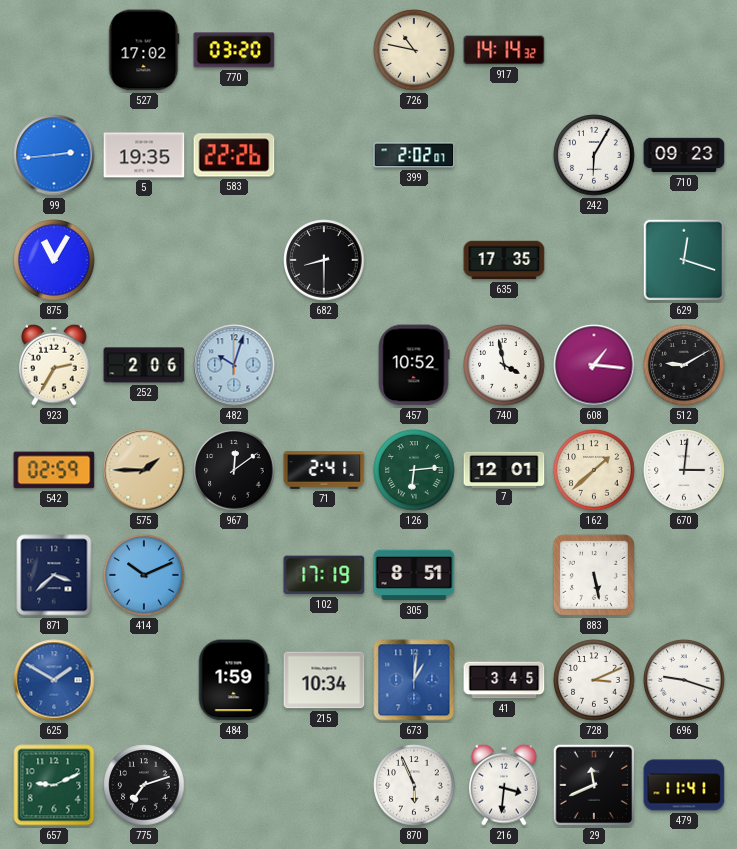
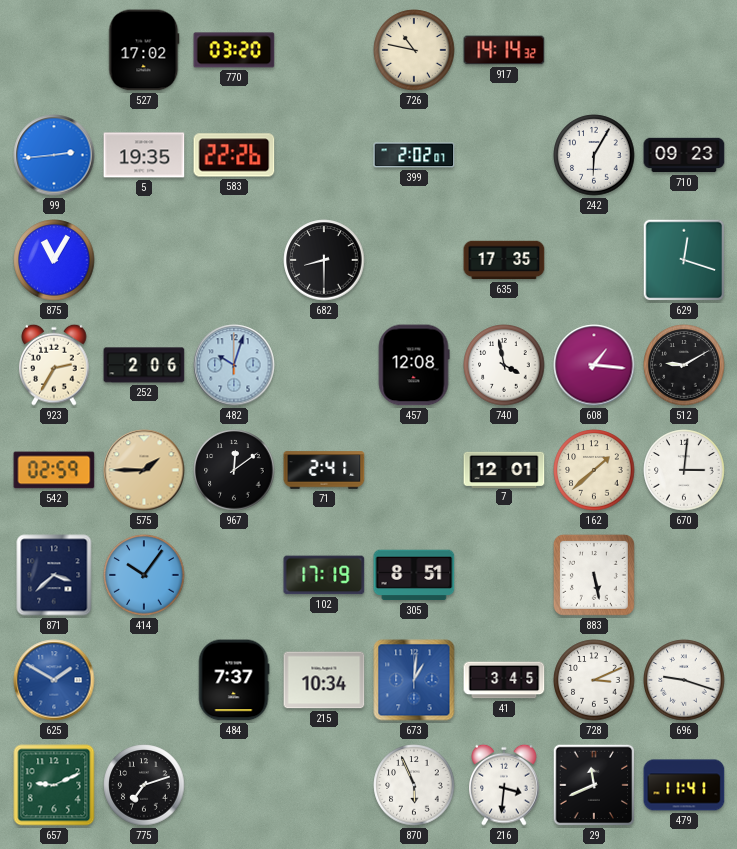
457: 10:52 -> 12:08 (414, 365)
126: 6:14 -> none (414, 470)
414: 10:11 -> 10:06 (144, 575)
484: 1:59 -> 7:37 (234, 680)
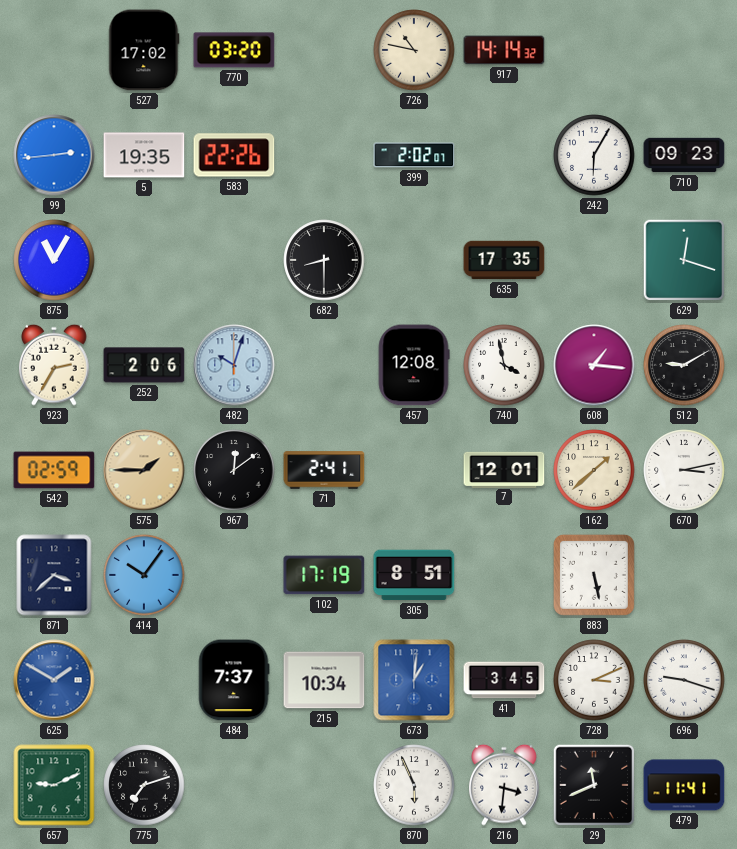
670: 3:01 -> 3:13 (684, 470)
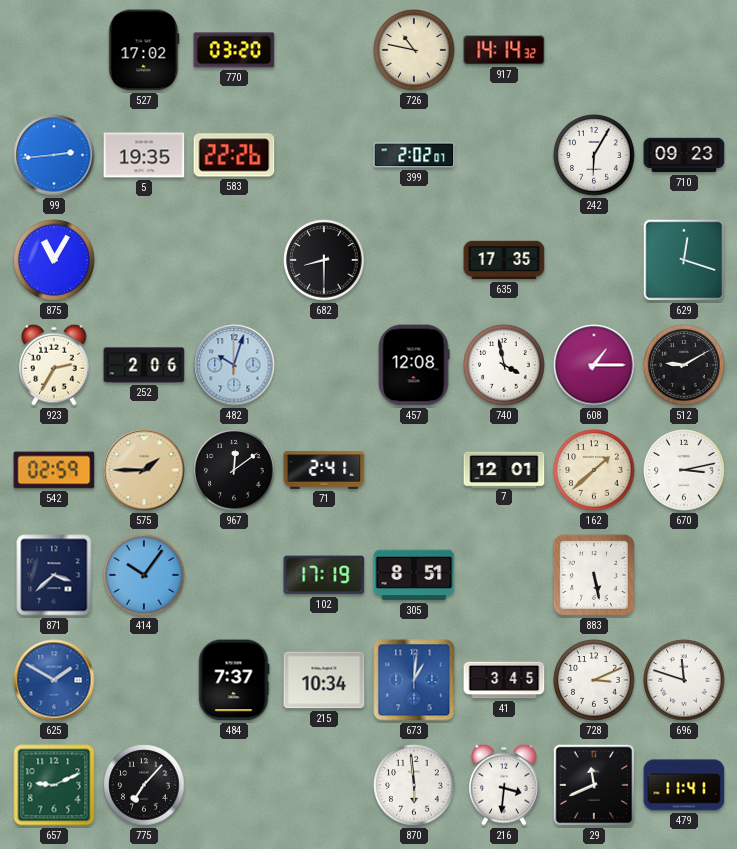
608: 1:16 -> 1:15 (594, 365)
696: 9:18 -> 11:48 (684, 680)
775: 7:12 -> 7:07 (144, 785)
870: 5:56 -> 5:59 (414, 785)
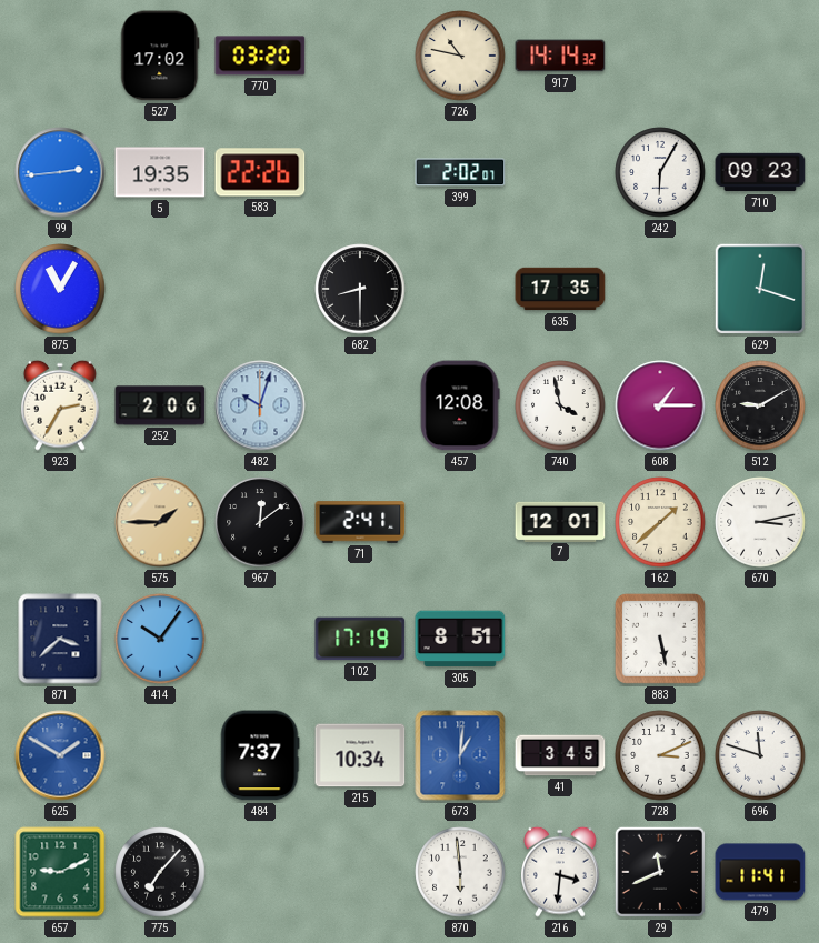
542: 02:59 -> none (54, 470)
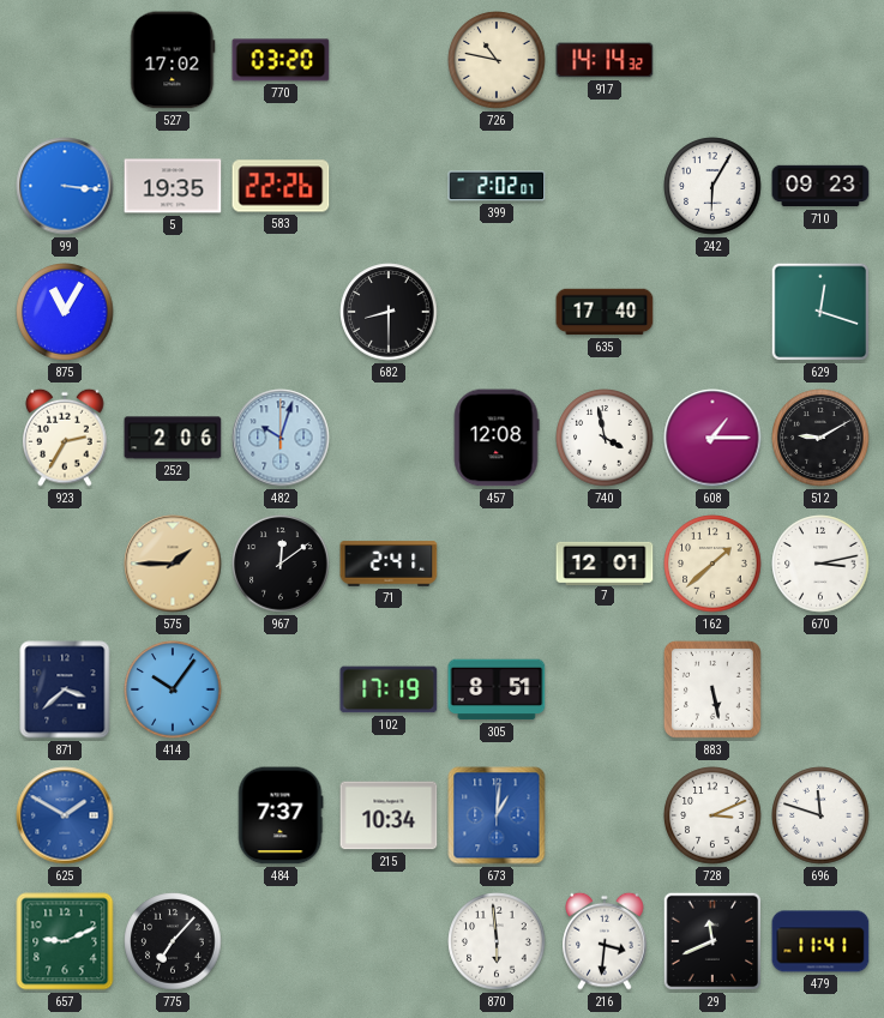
99: 2:44 -> 3:16 (65, 186)
635: 17:35 -> 17:40 (605, 312)
41: 3:45 -> none (560, 755)
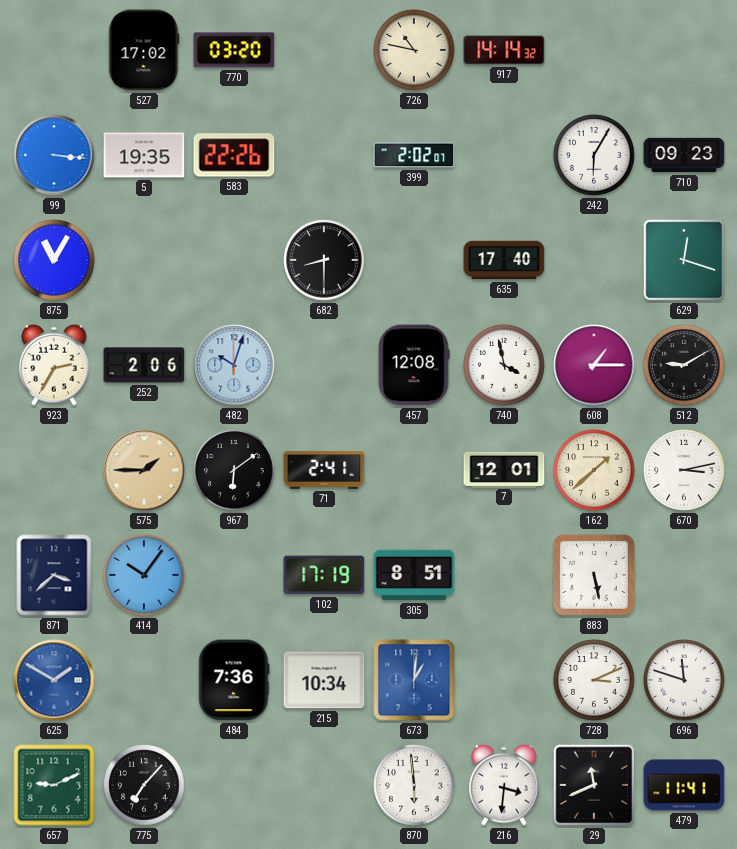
967: 12:09 -> 6:09 (234, 470)
484: 7:37 -> 7:36 (234, 680)
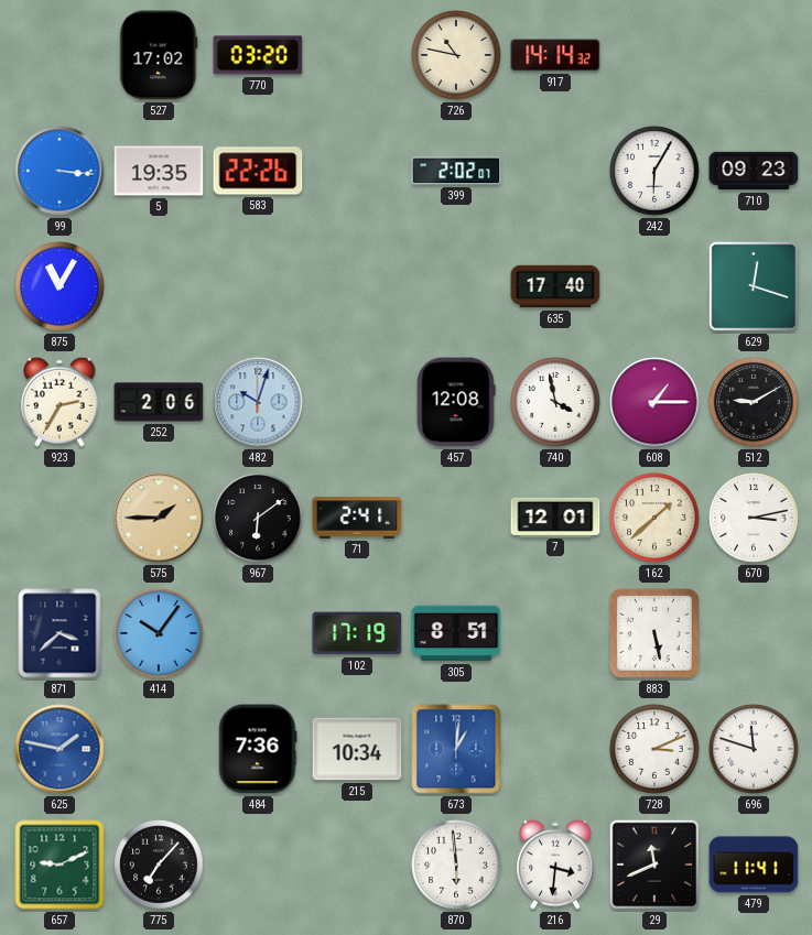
682: 8:30 -> none (324, 260)
625: 1:50 -> 1:47 (59, 749)
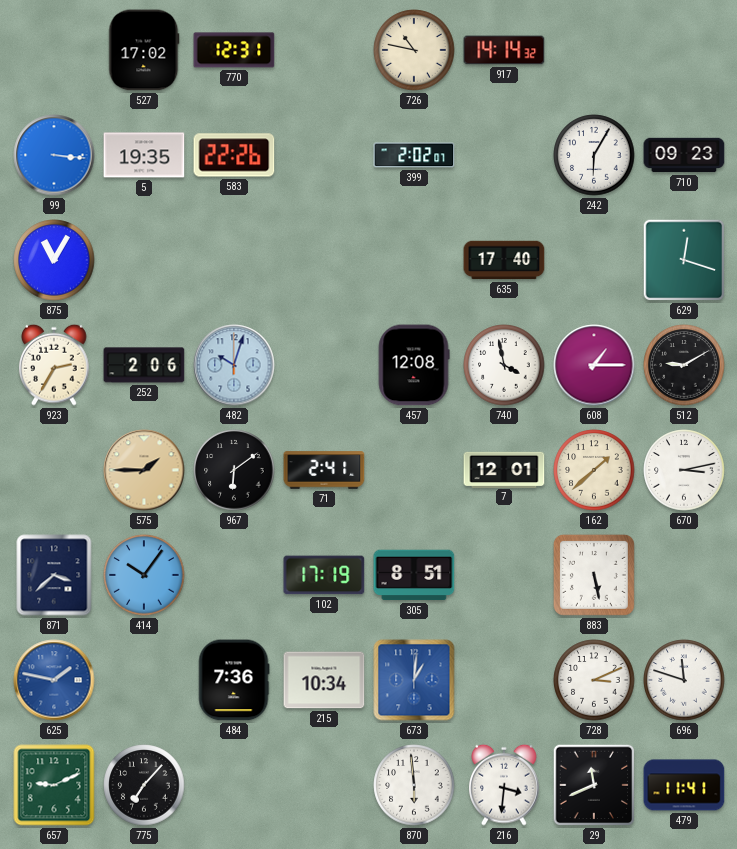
770: 03:20 -> 12:31 (234, 50)
